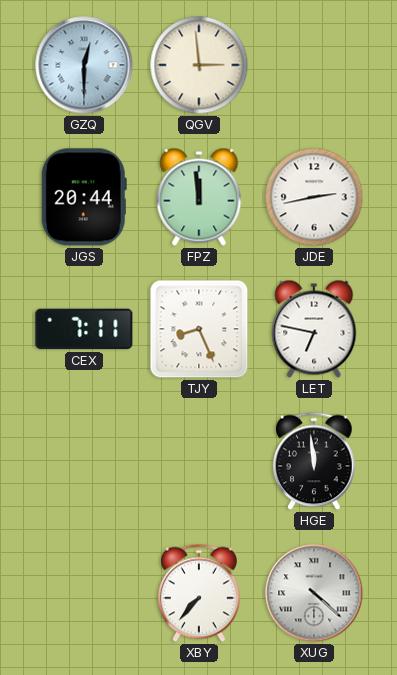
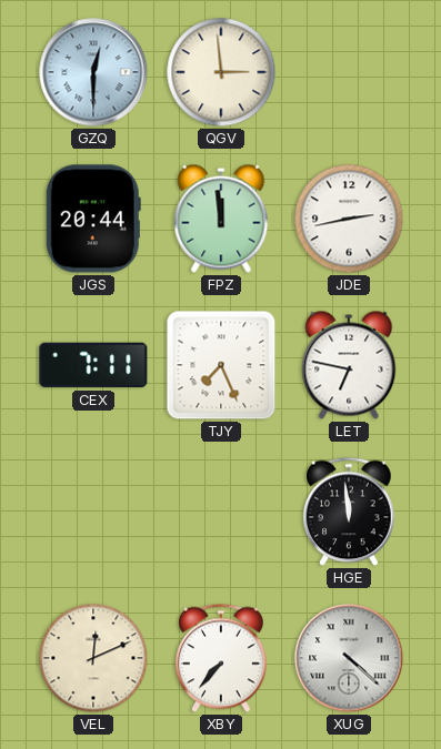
TJY: 8:26 -> 7:26 (221, 365)
VEL: none -> 12:11 (93, 658)
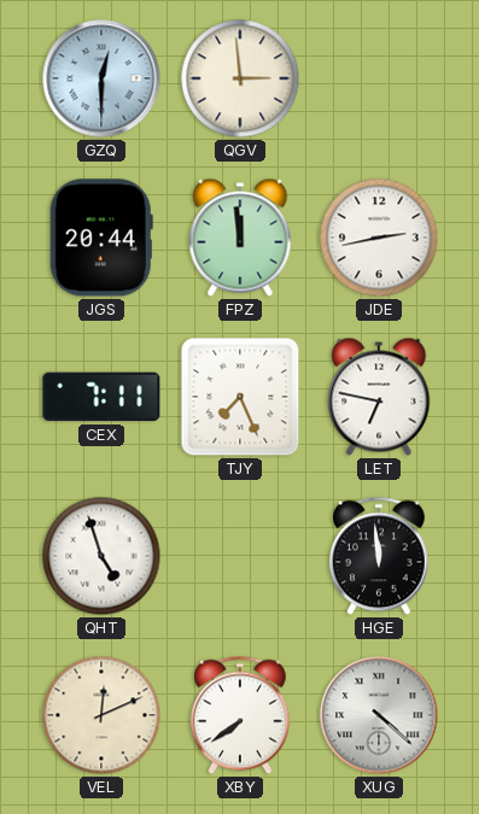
QHT: none -> 4:57 (101, 556)
XBY: 7:37 -> 7:39 (241, 715)
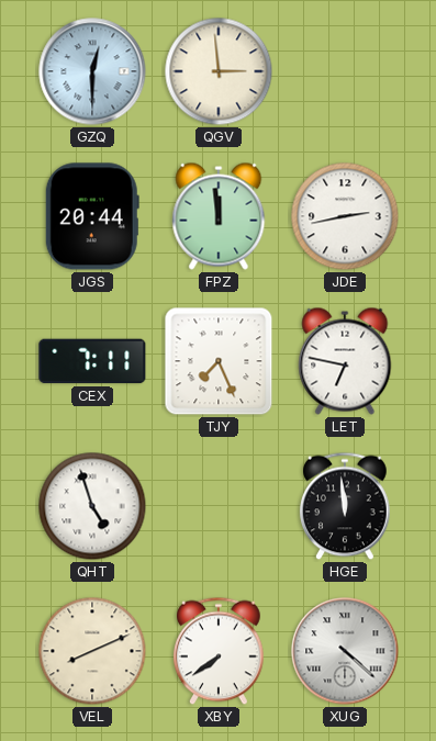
VEL: 12:11 -> 8:11 (92, 651)
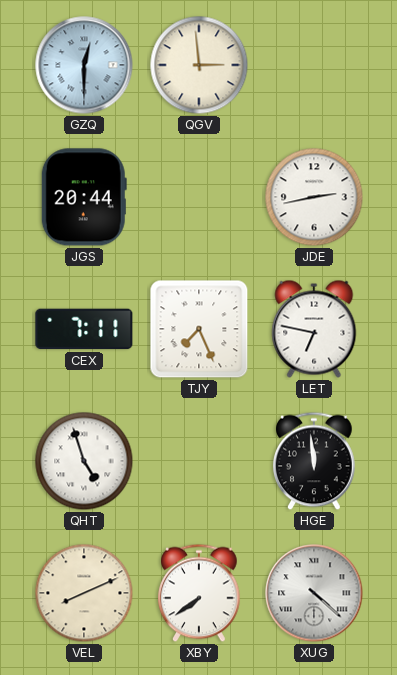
FPZ: 11:59 -> none (219, 216)
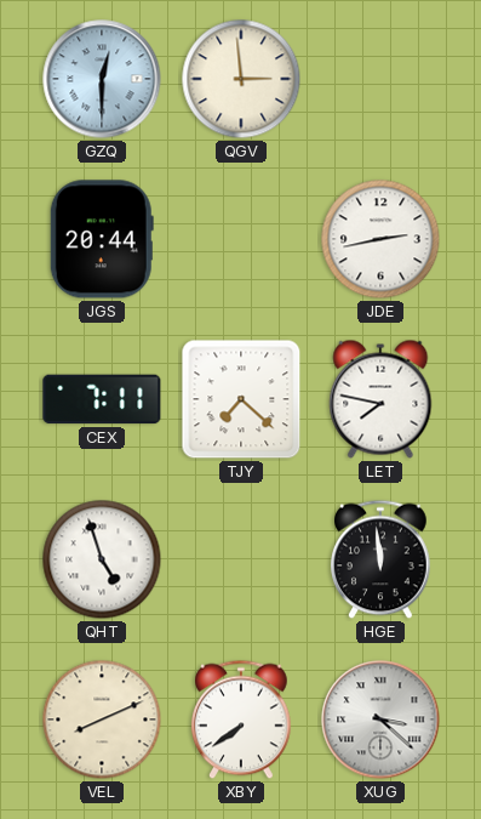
TJY: 7:26 -> 7:22 (241, 399)
LET: 6:47 -> 7:47 (380, 399)
XUG: 4:22 -> 3:22 (380, 720)
